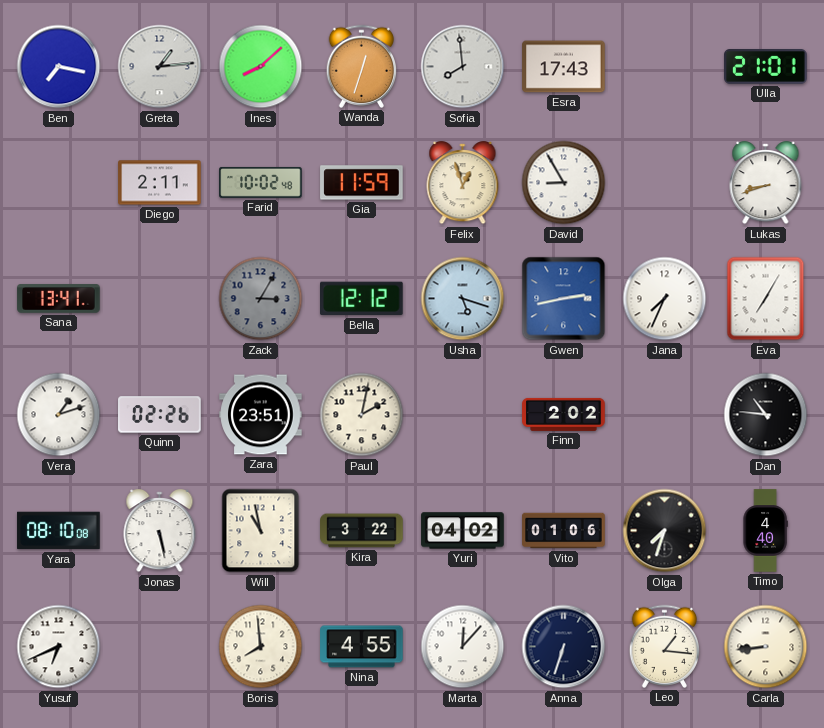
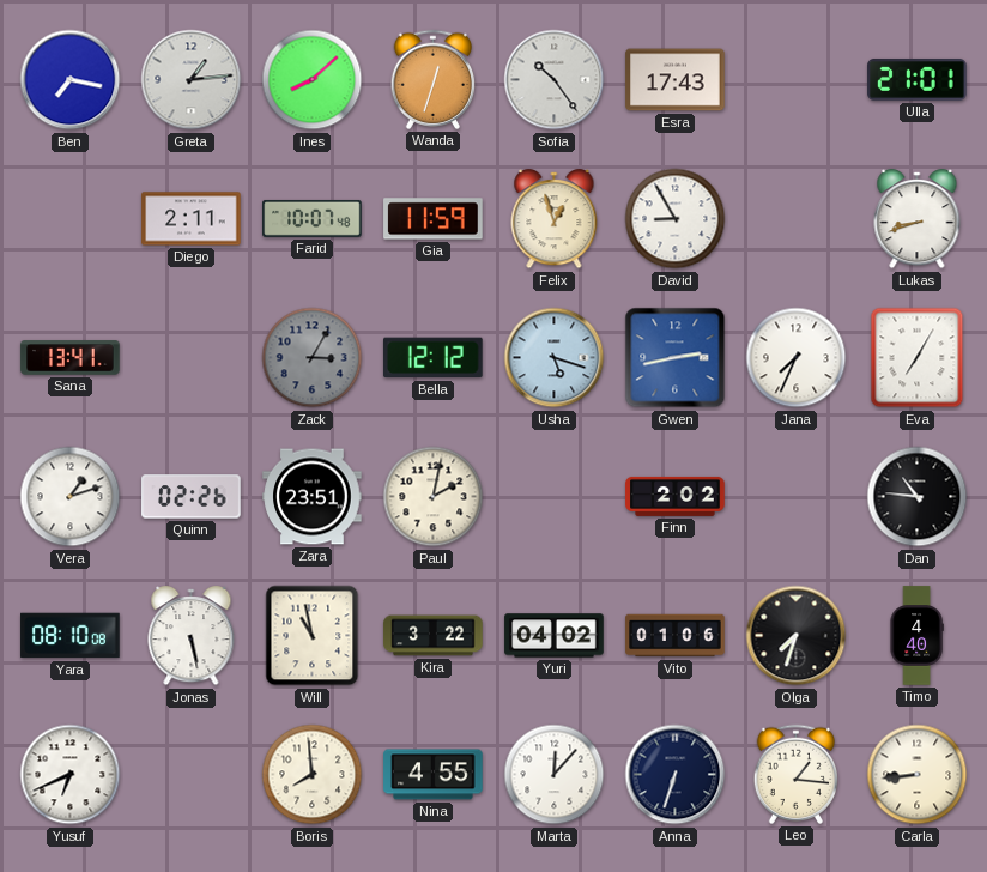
Sofia: 7:59 -> 10:24 (555, 80)
Farid: 10:02 -> 10:07 (313, 218)
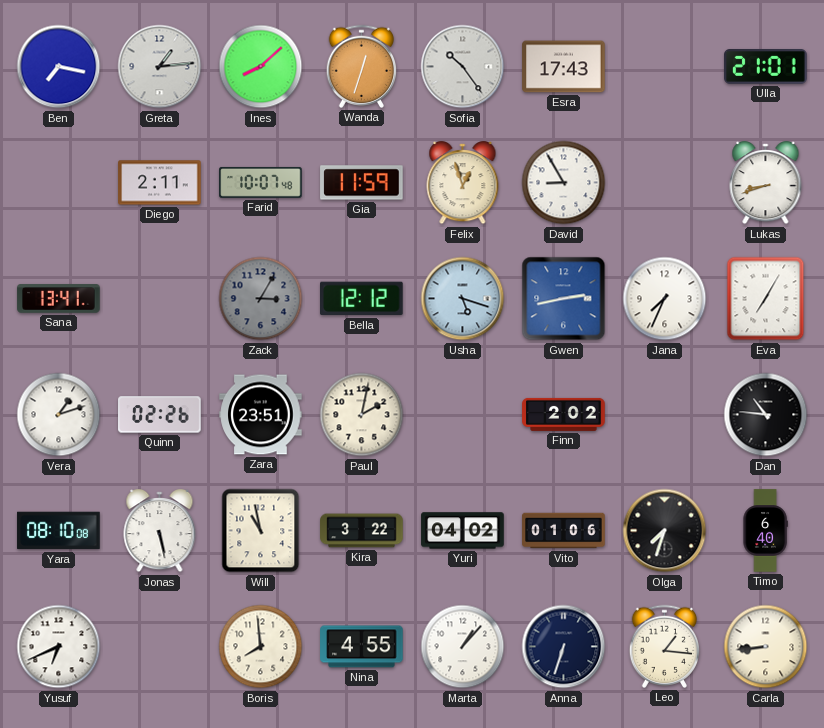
Timo: 4:40 -> 6:40 (765, 531)
Marta: 12:07 -> 1:07 (463, 647)
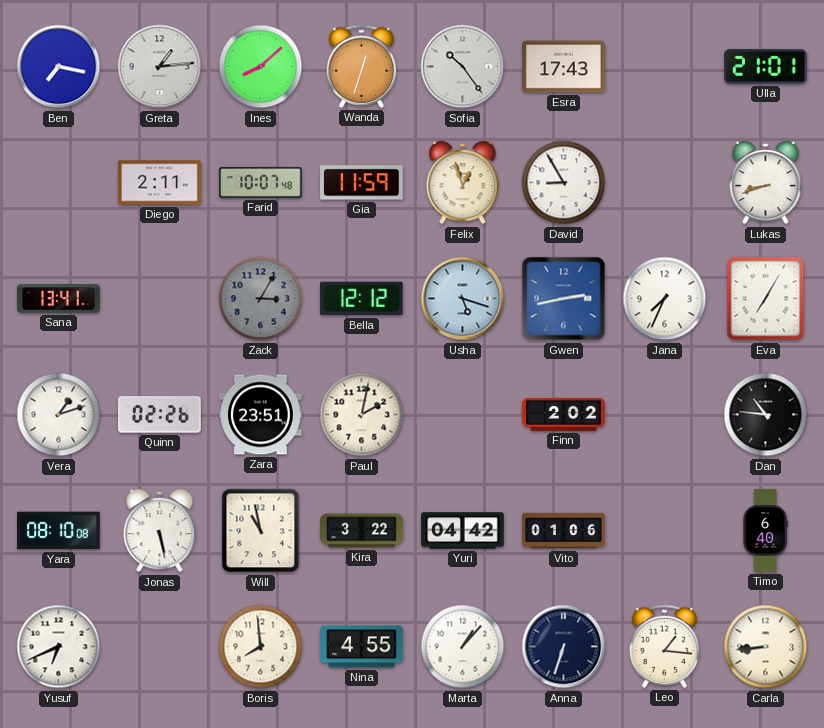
Yuri: 04:02 -> 04:42 (463, 531)
Olga: 7:33 -> none (665, 531)
